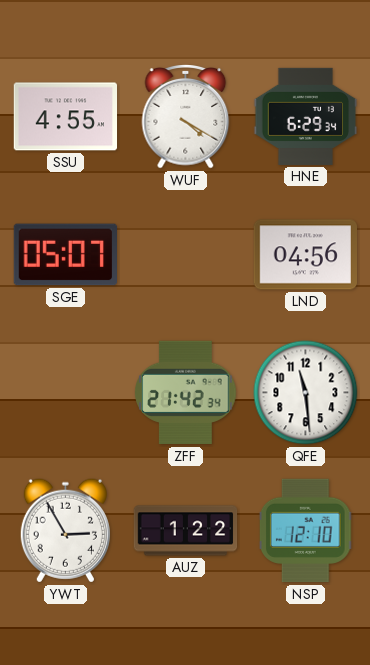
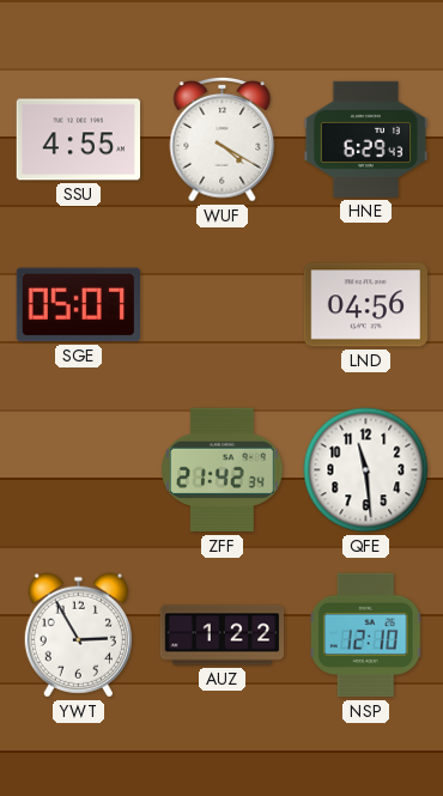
HNE: 6:29:34 -> 6:29:43 (366, 139)
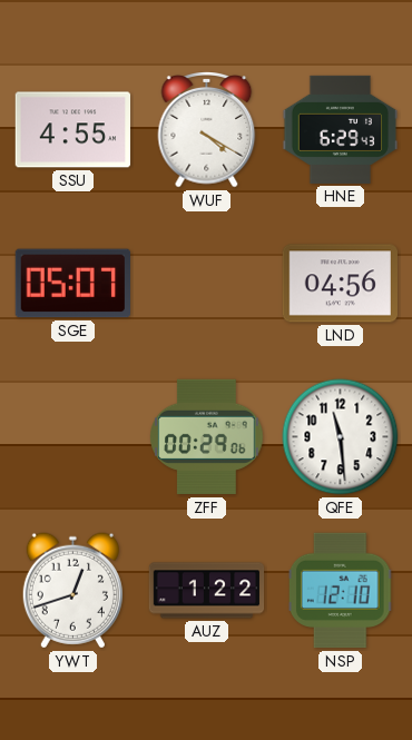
ZFF: 21:42 -> 00:29 (207, 437)
YWT: 2:55 -> 12:42 (72, 591)
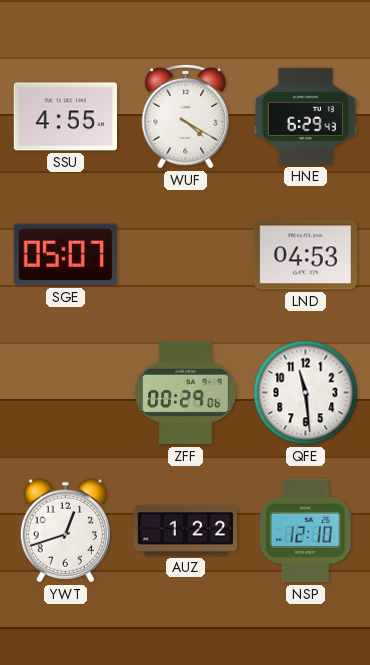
LND: 04:56 -> 04:53 (305, 255)
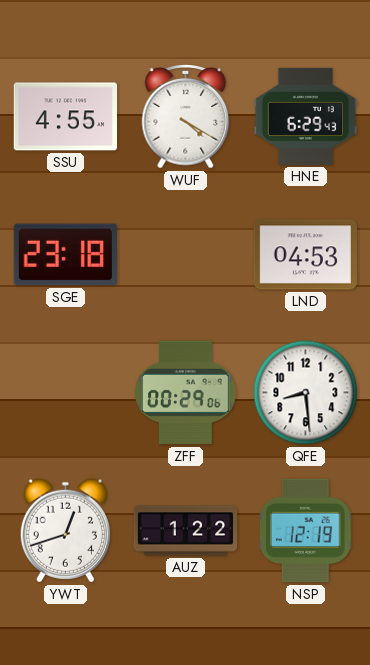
SGE: 05:07 -> 23:18 (65, 255)
QFE: 11:29 -> 8:29 (306, 393)
NSP: 12:10 -> 12:19 (306, 531)
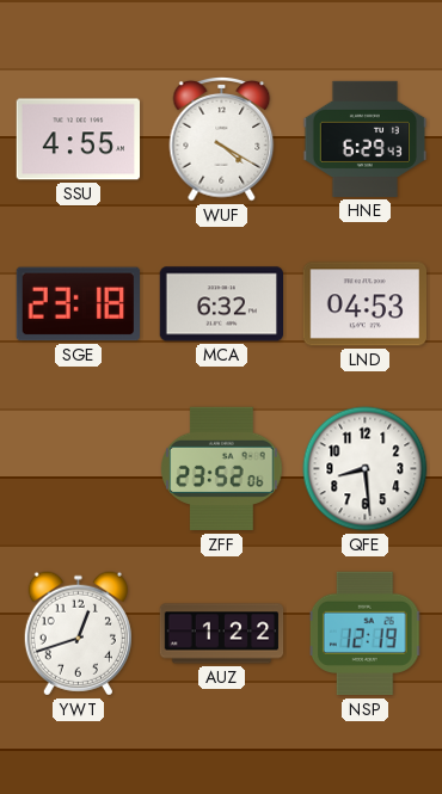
MCA: none -> 6:32 (222, 304)
ZFF: 00:29 -> 23:52 (222, 469)
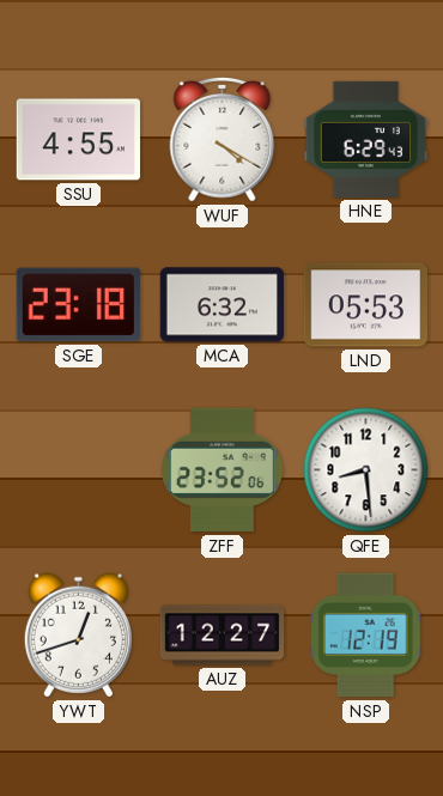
LND: 04:53 -> 05:53 (365, 305)
AUZ: 1:22 -> 12:27 (223, 636)
